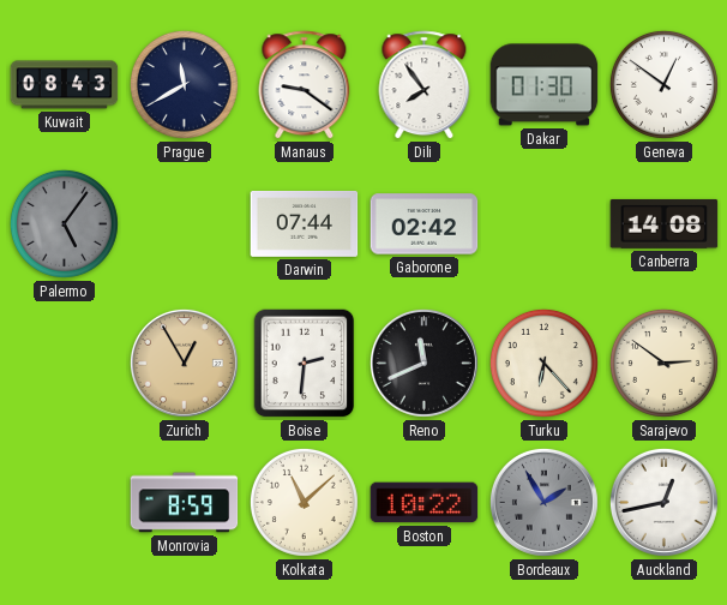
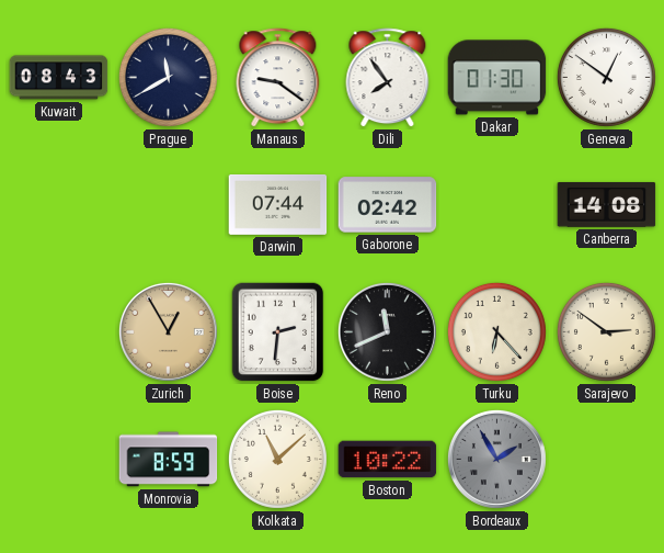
Palermo: 5:06 -> none (64, 223)
Auckland: 12:43 -> none (663, 502)
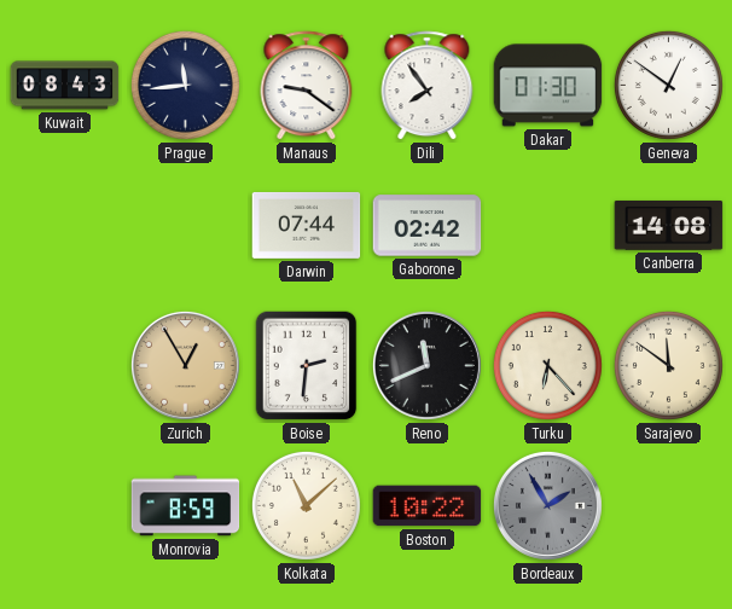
Prague: 11:40 -> 11:44 (185, 85)
Sarajevo: 2:51 -> 11:51 (668, 365)
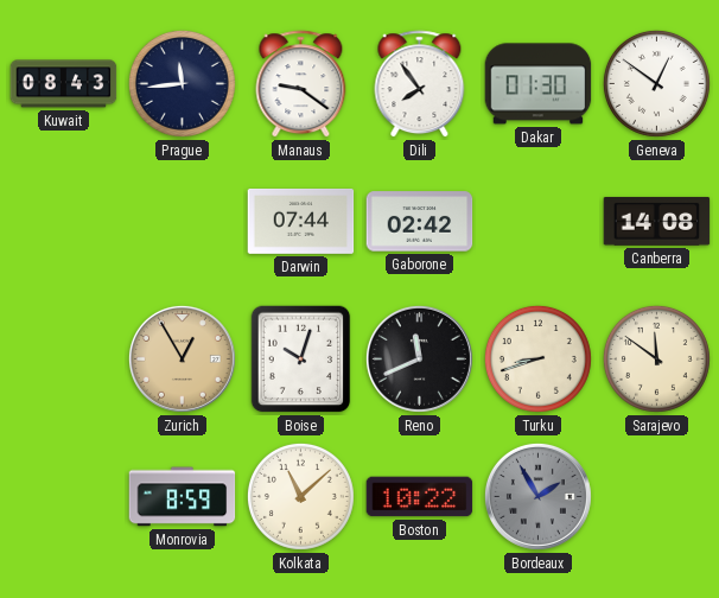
Boise: 2:31 -> 10:03 (301, 360)
Turku: 6:23 -> 8:42 (537, 358)
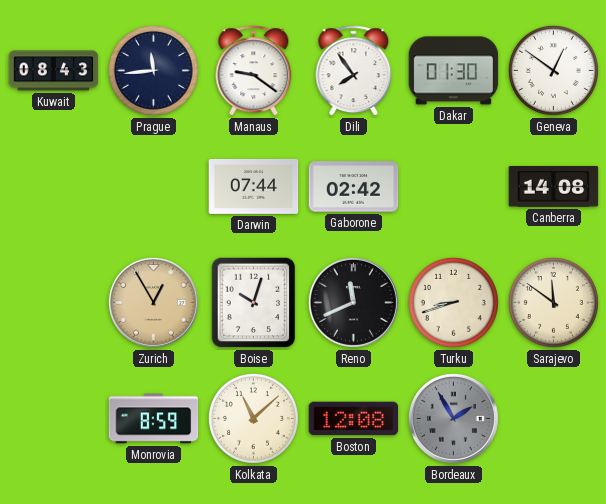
Boston: 10:22 -> 12:08 (354, 419)
